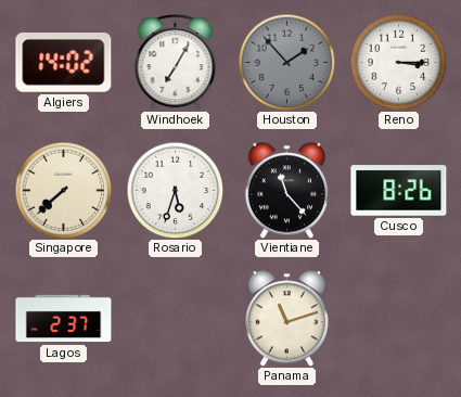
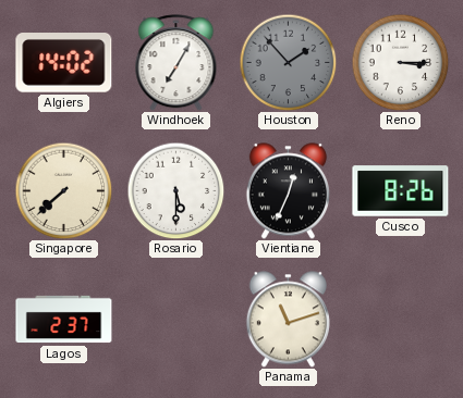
Rosario: 5:33 -> 5:30 (175, 190)
Vientiane: 11:23 -> 12:34 (288, 191)
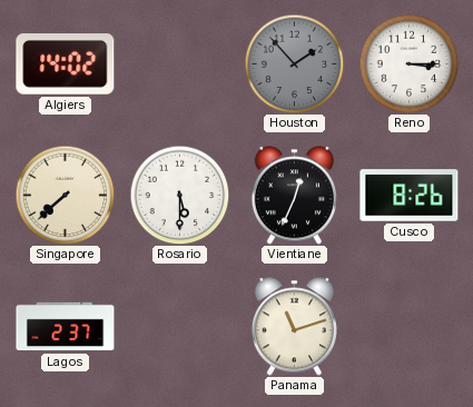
Windhoek: 7:05 -> none (176, 63)
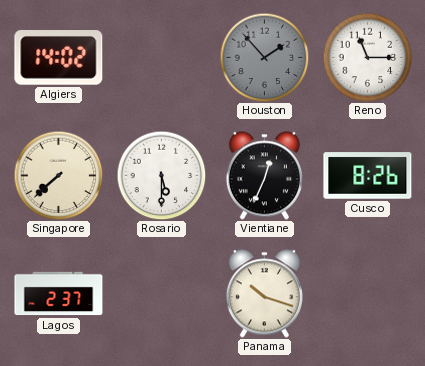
Reno: 3:15 -> 11:15 (367, 57)
Panama: 11:12 -> 10:18 (264, 294)
